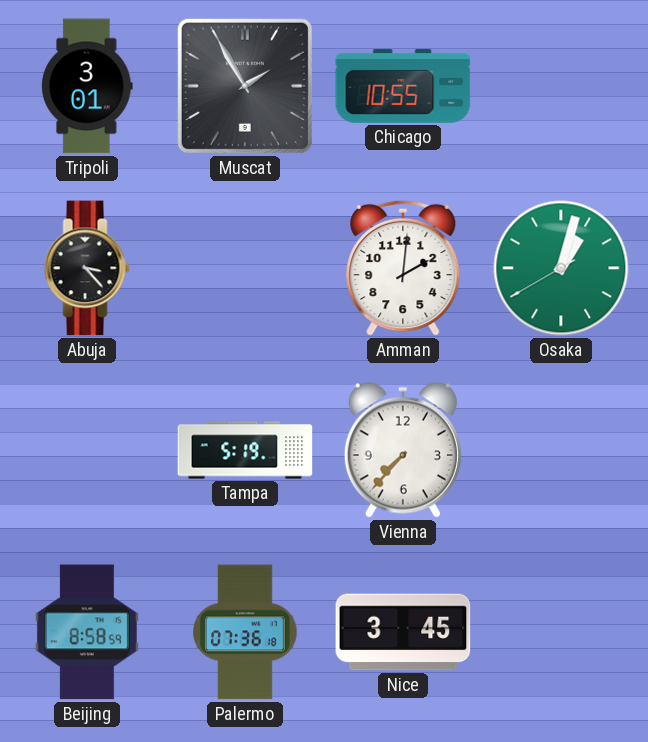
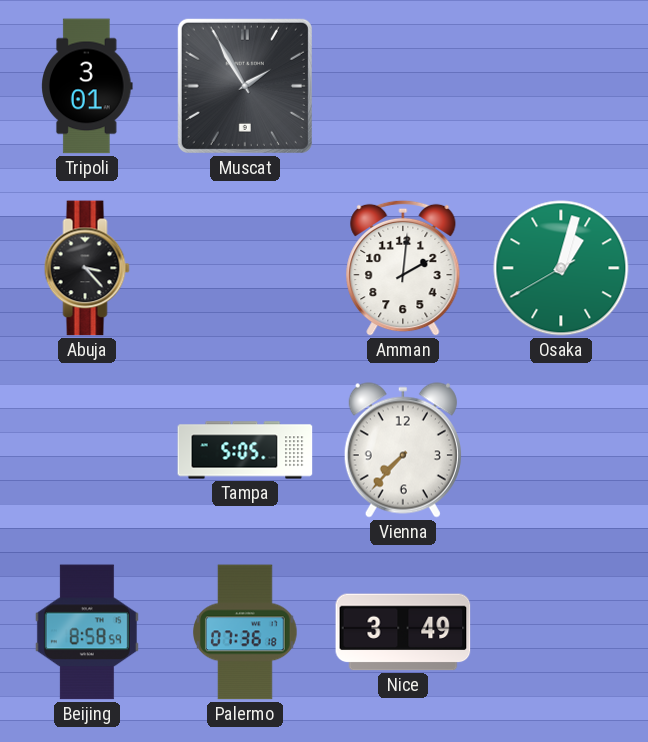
Chicago: 10:55 -> none (403, 86)
Tampa: 5:19 -> 5:05 (245, 450)
Nice: 3:45 -> 3:49 (403, 632)
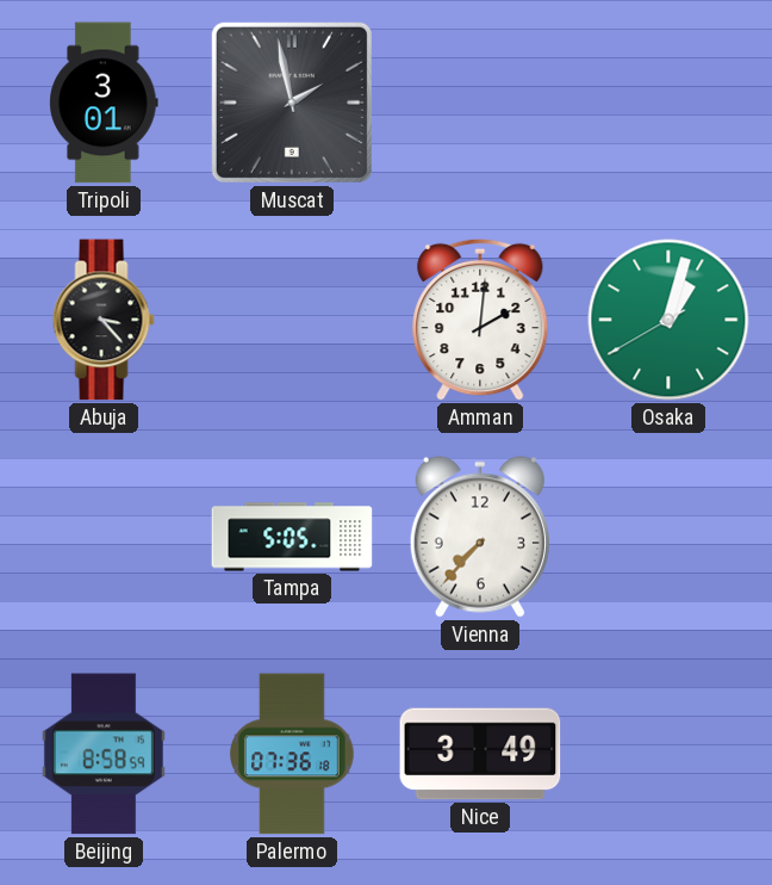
Muscat: 1:55 -> 1:58 (292, 103)
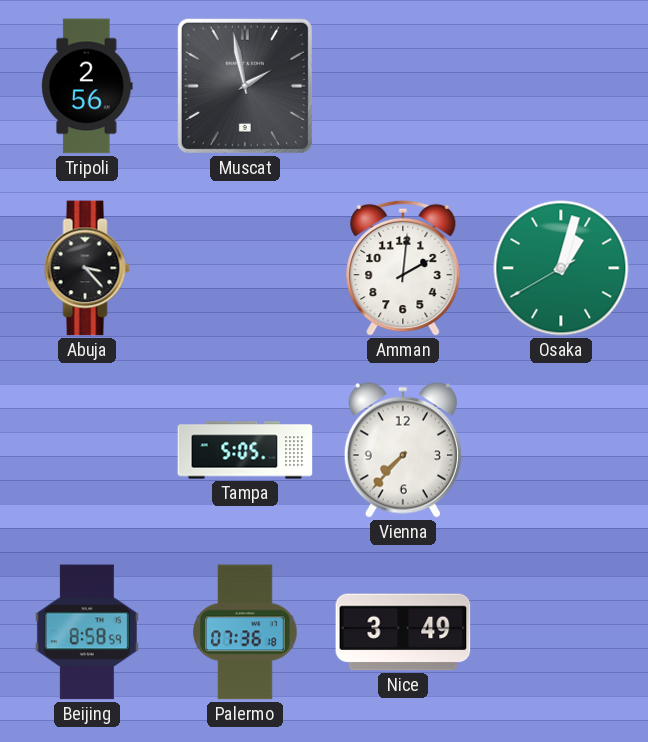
Tripoli: 3:01 -> 2:56 (87, 86)
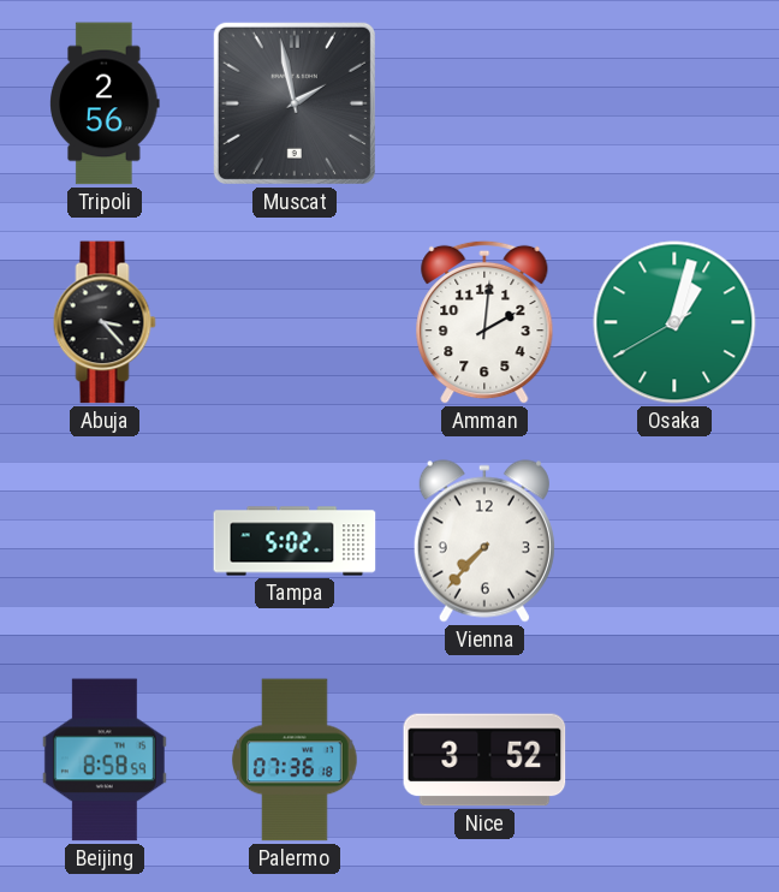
Tampa: 5:05 -> 5:02 (295, 541)
Nice: 3:49 -> 3:52 (484, 760)
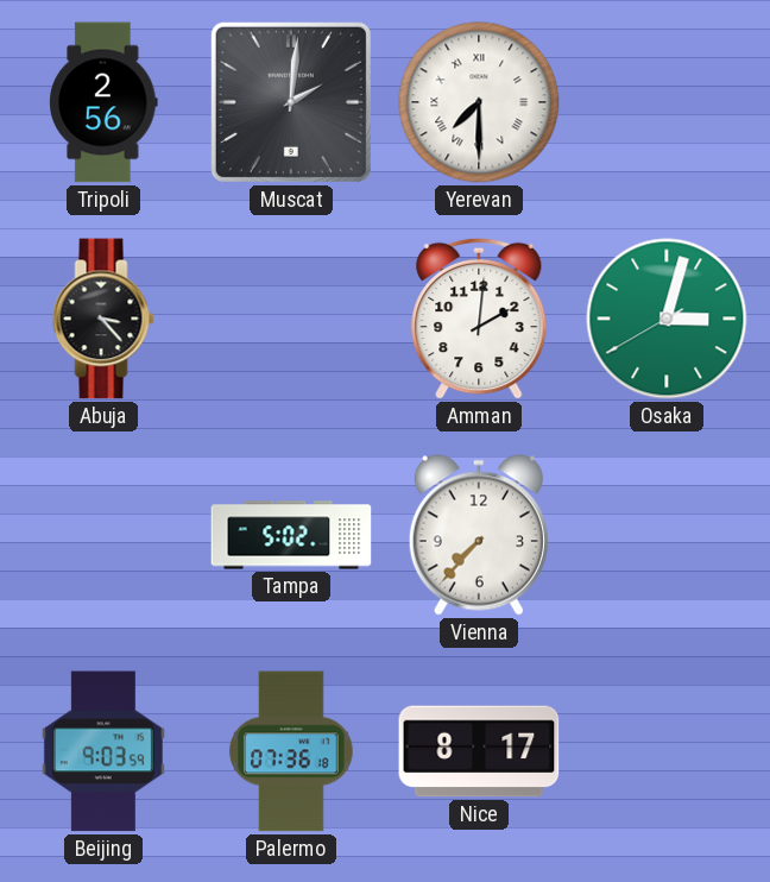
Muscat: 1:58 -> 2:01 (291, 102)
Yerevan: none -> 7:30 (479, 102)
Osaka: 1:02 -> 3:02 (667, 319)
Beijing: 8:58 -> 9:03 (103, 751)
Nice: 3:52 -> 8:17 (479, 751)
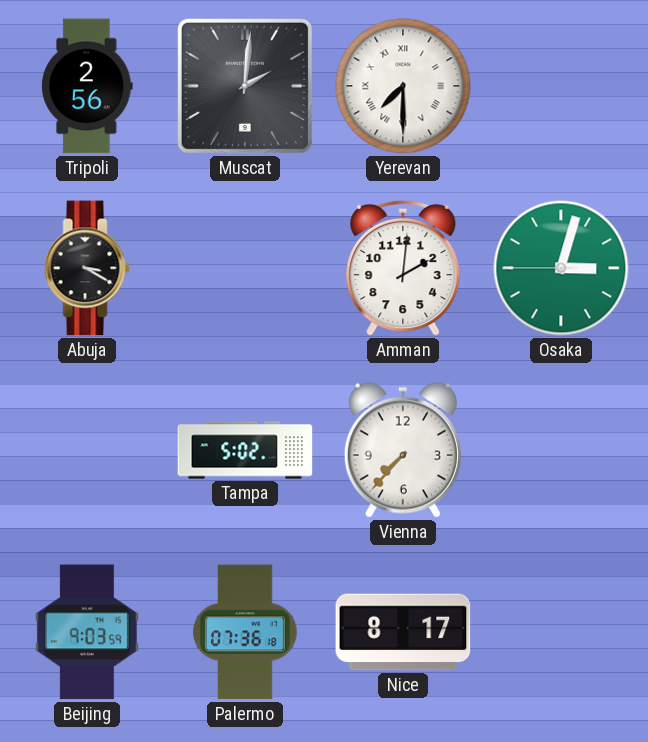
Abuja: 3:23 -> 3:20 (87, 268)
Osaka: 3:02:40 -> 3:02:45 (561, 268)
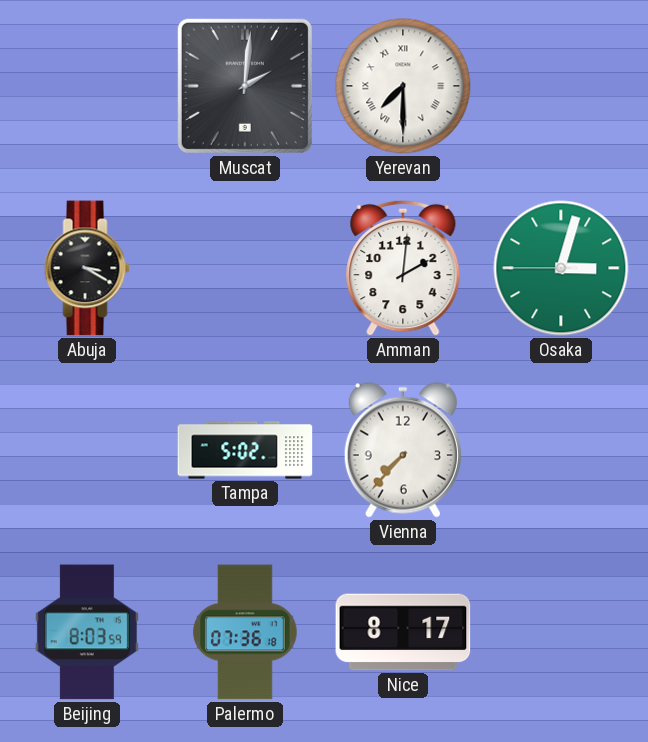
Tripoli: 2:56 -> none (87, 86)
Beijing: 9:03 -> 8:03 (87, 632)
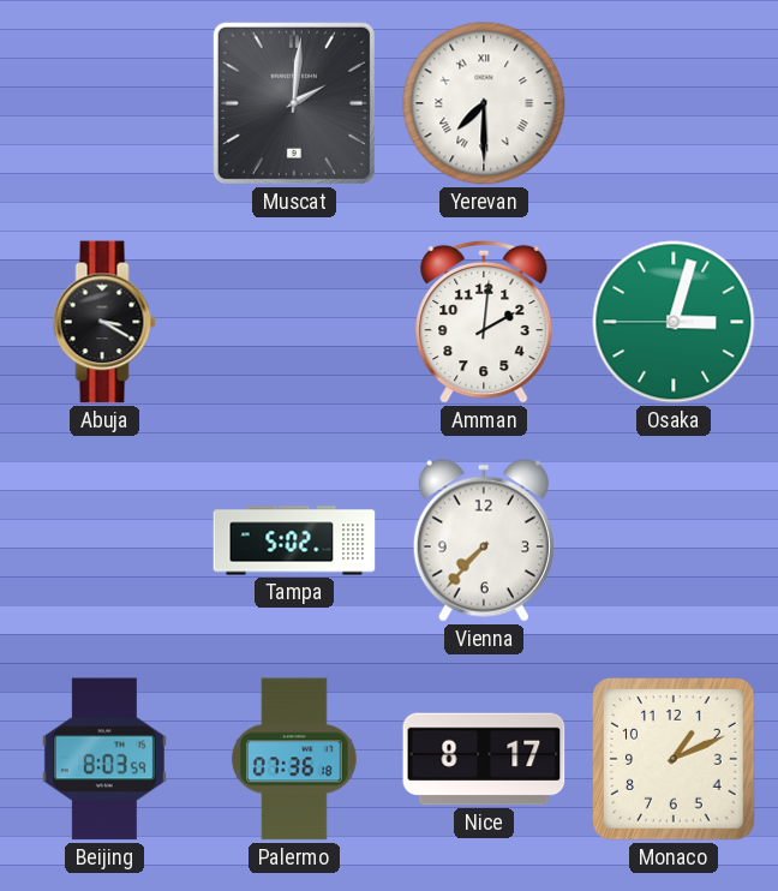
Monaco: none -> 1:11 (675, 760)
